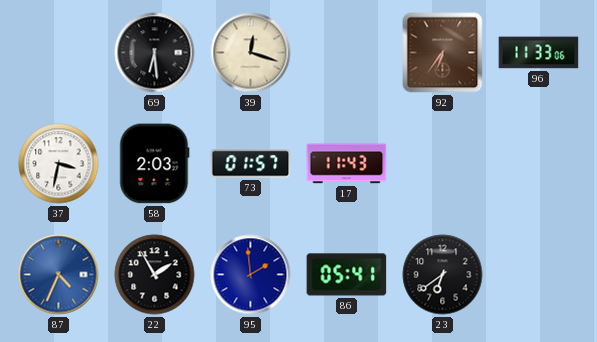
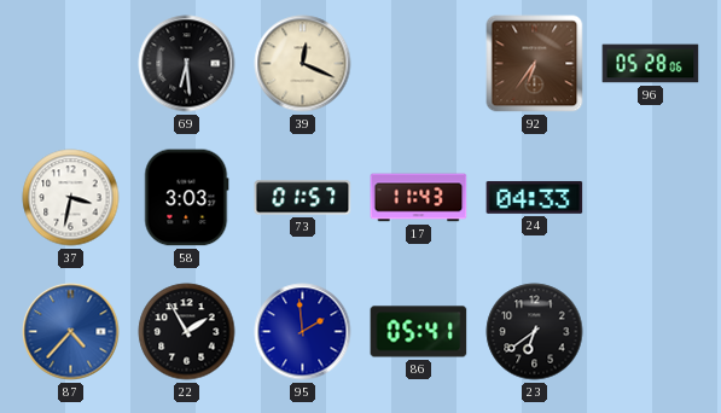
39: 12:18 -> 12:19 (303, 64)
96: 11:33 -> 05:28 (651, 64)
58: 2:03 -> 3:03 (187, 198)
24: none -> 04:33 (535, 197)
87: 4:34 -> 4:37 (71, 332)
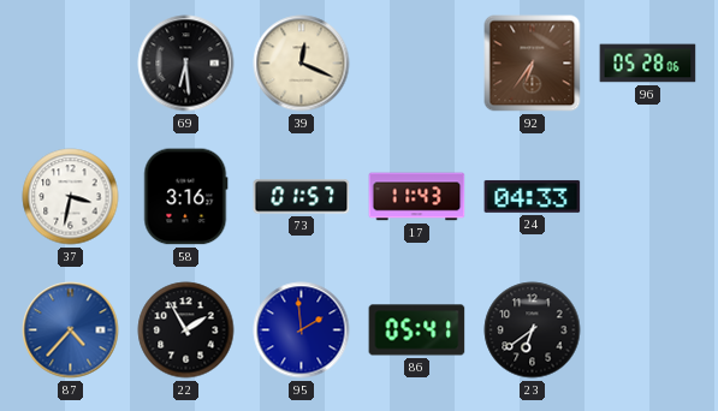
58: 3:03 -> 3:16 (186, 197)
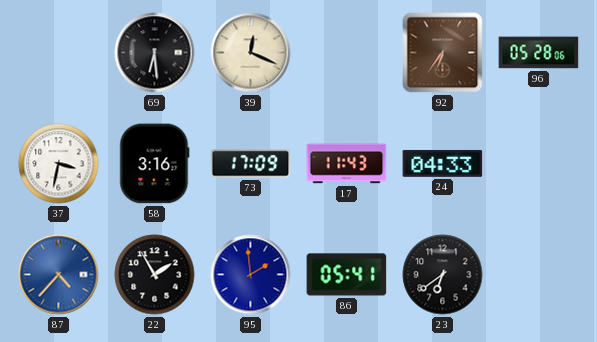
73: 01:57 -> 17:09 (251, 164)
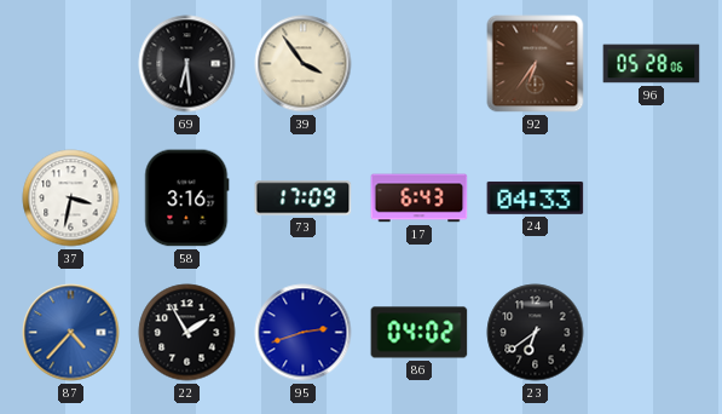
39: 12:19 -> 3:54 (304, 64)
17: 11:43 -> 6:43 (420, 199)
95: 1:59 -> 2:42 (304, 333)
86: 05:41 -> 04:02 (420, 333)
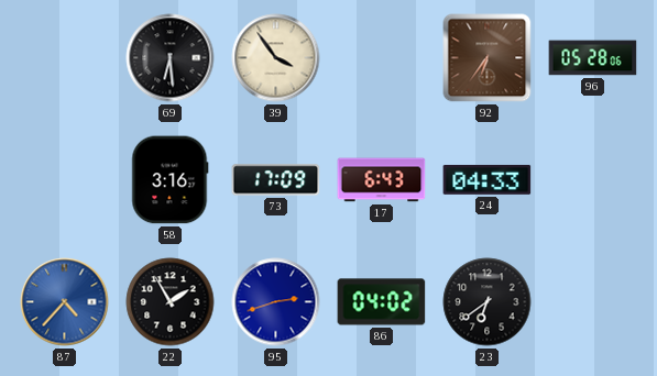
37: 3:32 -> none (71, 199)
